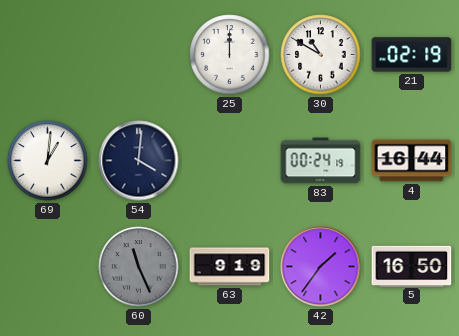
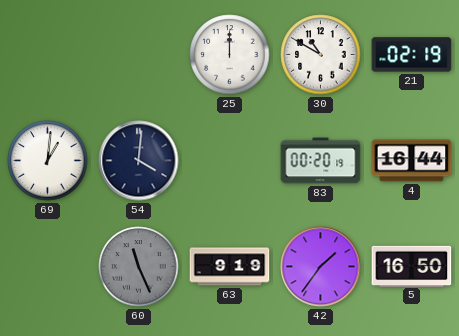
83: 00:24 -> 00:20 (321, 161)
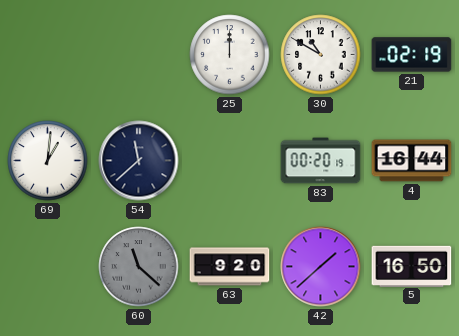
54: 4:01 -> 11:38 (139, 161)
60: 11:26 -> 11:22 (139, 267)
63: 9:19 -> 9:20 (230, 267)
42: 1:36 -> 1:38 (321, 267)
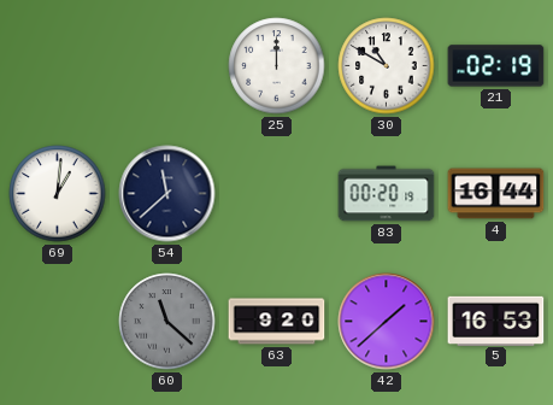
5: 16:50 -> 16:53 (496, 321)
